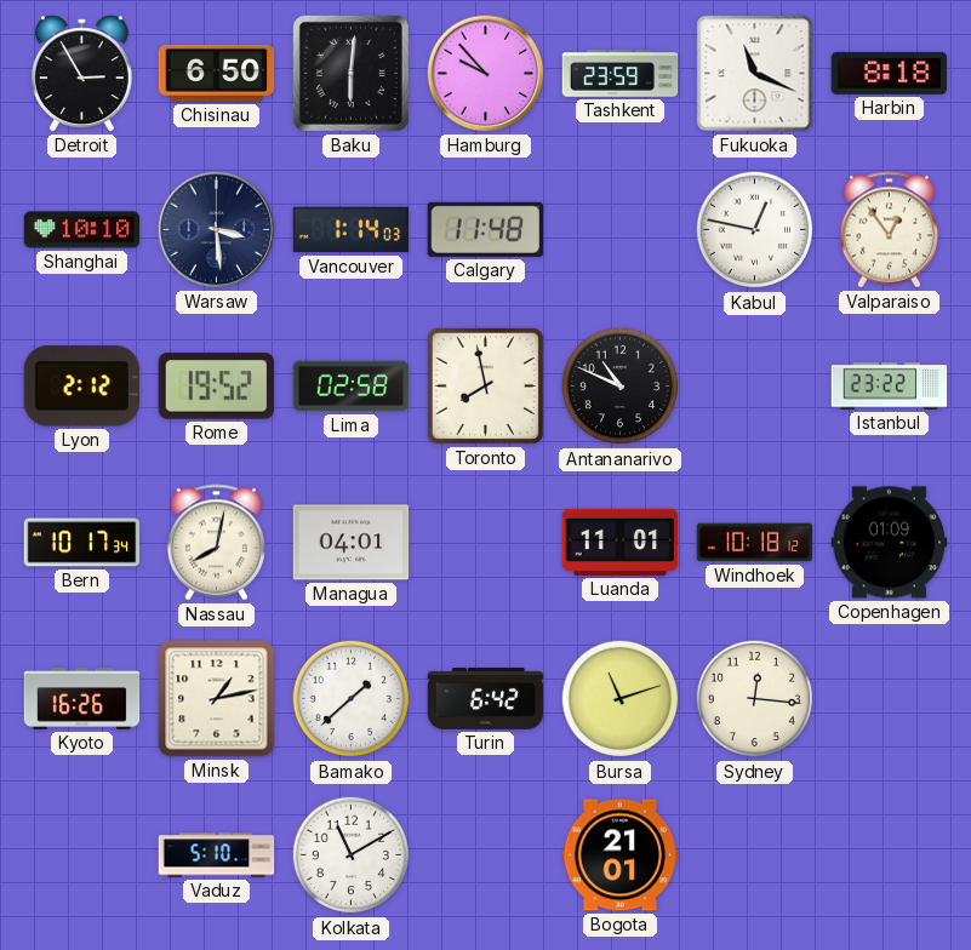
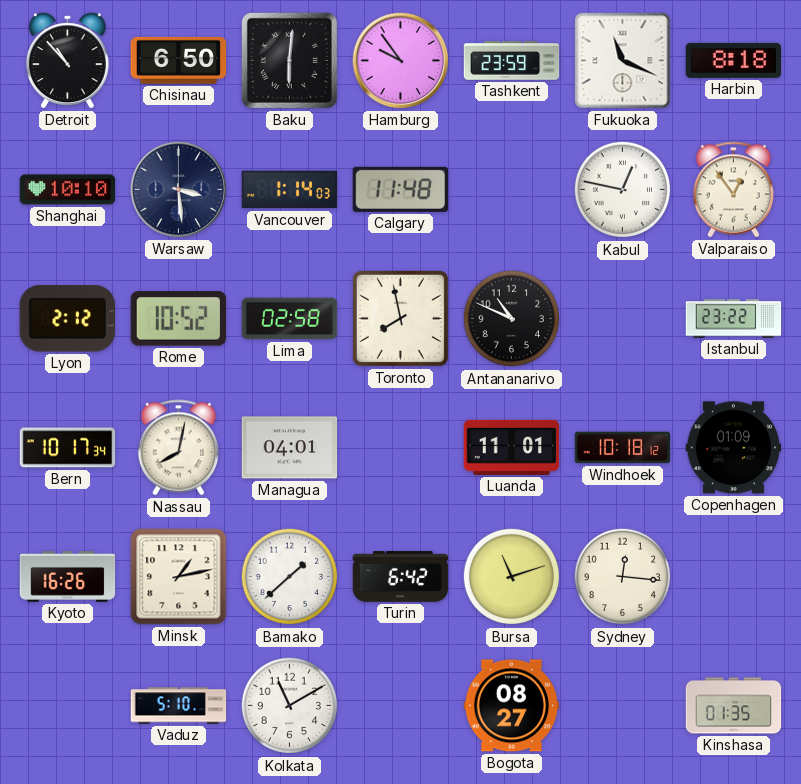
Detroit: 2:55 -> 10:53 (67, 61)
Hamburg: 9:53 -> 9:54 (401, 61)
Rome: 19:52 -> 10:52 (178, 319)
Bogota: 21:01 -> 08:27 (512, 706)
Kinshasa: none -> 01:35 (734, 706)
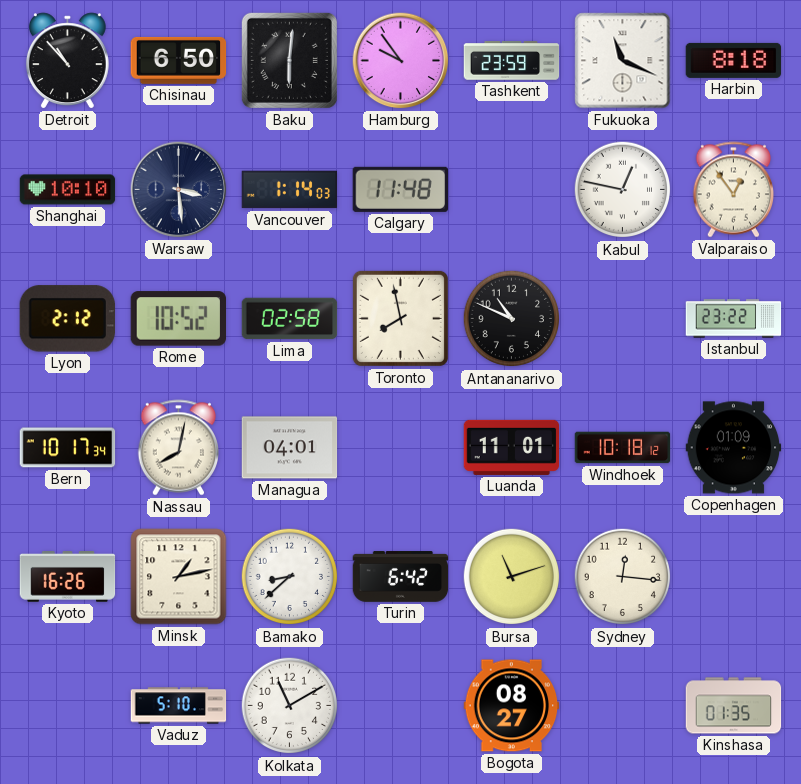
Bamako: 1:38 -> 8:38 (290, 577)
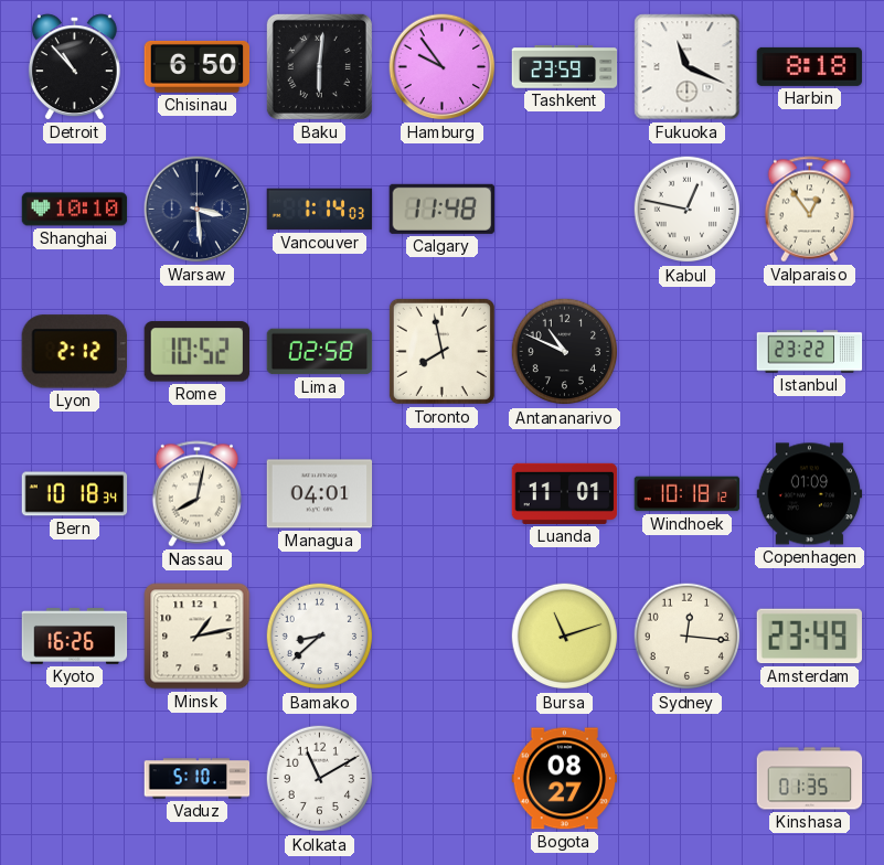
Bern: 10:17 -> 10:18 (75, 494)
Turin: 6:42 -> none (401, 577)
Amsterdam: none -> 23:49 (810, 637)
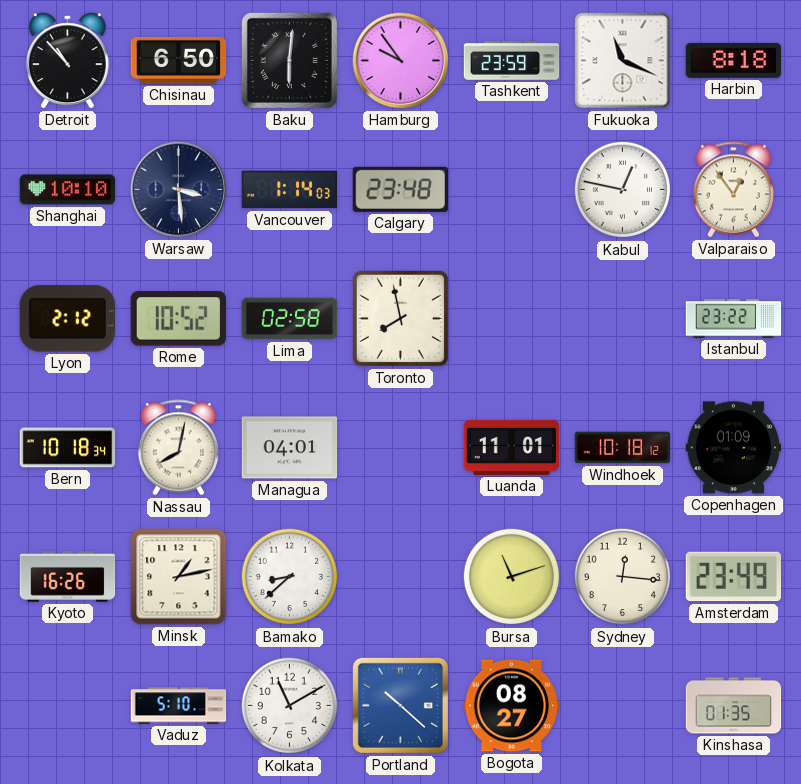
Calgary: 11:48 -> 23:48 (400, 189)
Antananarivo: 10:49 -> none (565, 352)
Portland: none -> 10:22 (400, 705)
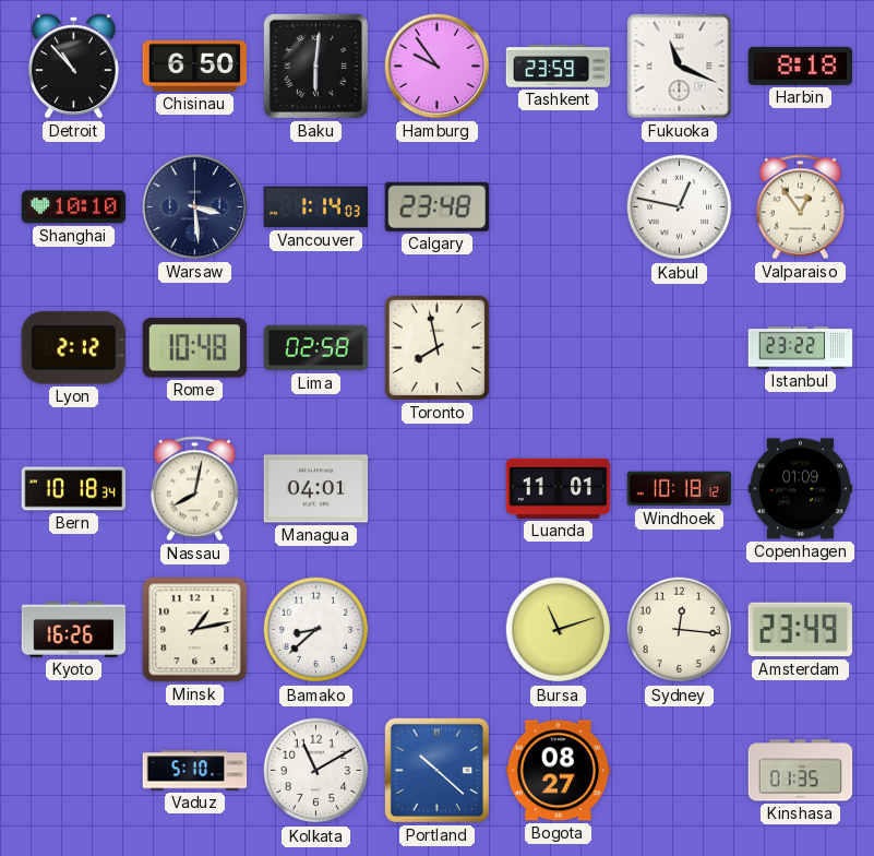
Rome: 10:52 -> 10:48 (194, 348)
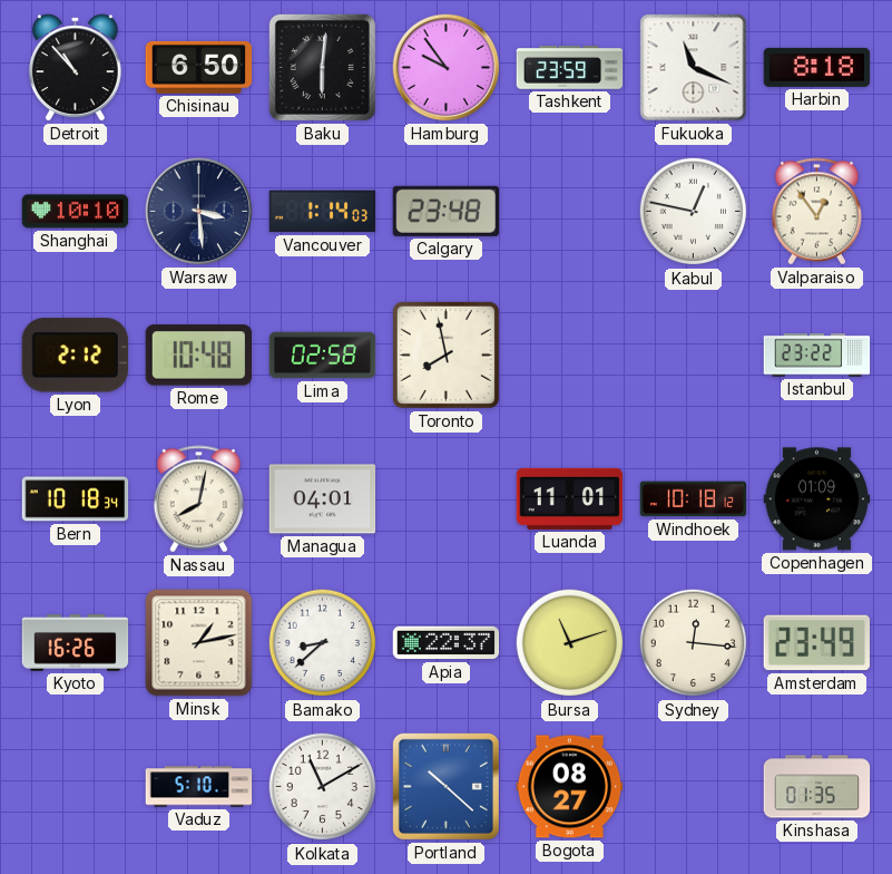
Apia: none -> 22:37 (447, 643)
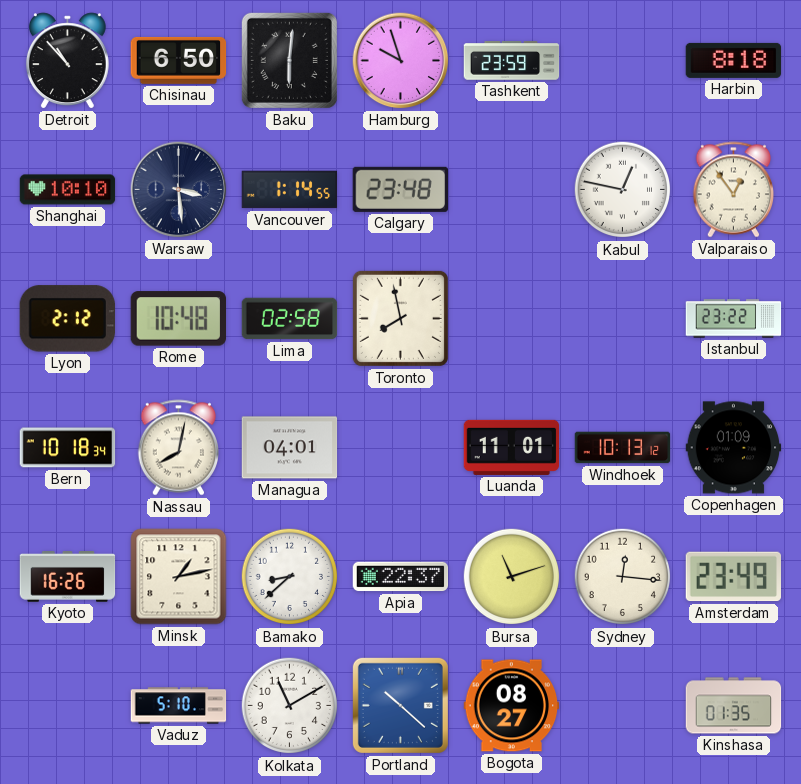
Hamburg: 9:54 -> 9:57 (401, 61)
Fukuoka: 11:19 -> none (694, 68)
Vancouver: 1:14:03 -> 1:14:55 (290, 190)
Windhoek: 10:18 -> 10:13 (623, 448)
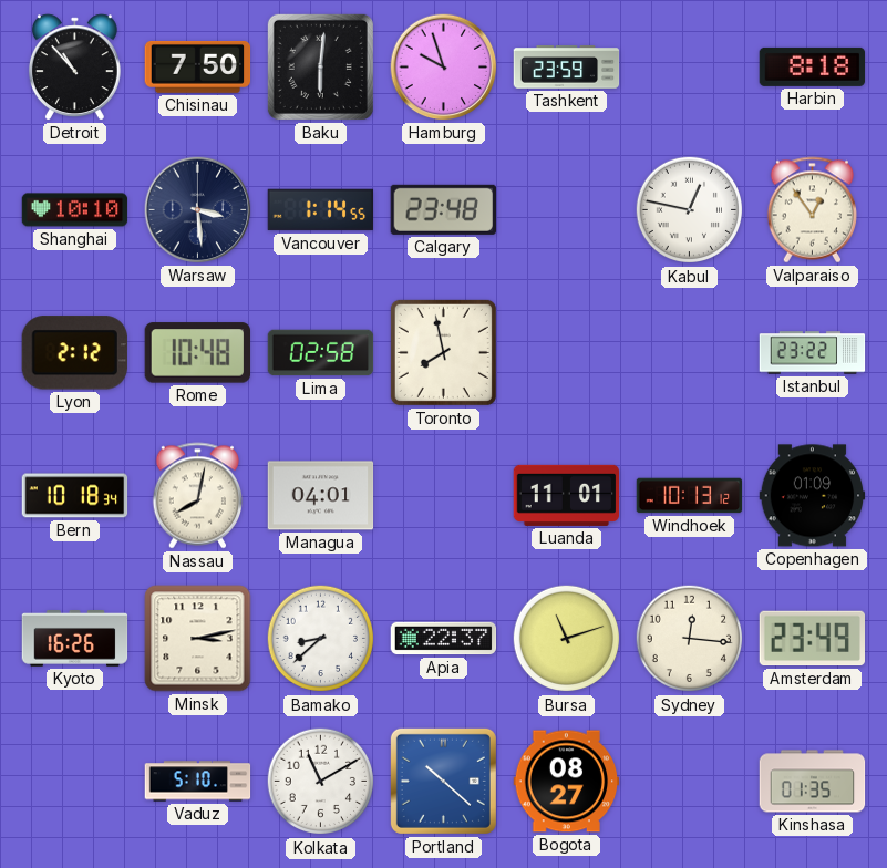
Chisinau: 6:50 -> 7:50 (198, 66)
Minsk: 1:13 -> 3:13 (198, 639)
